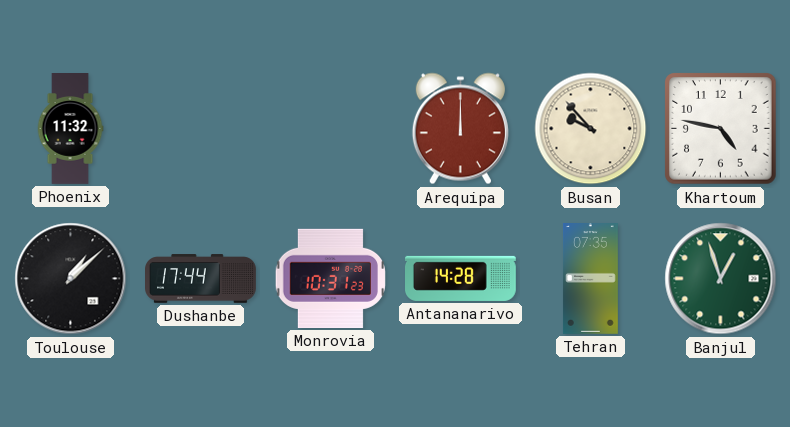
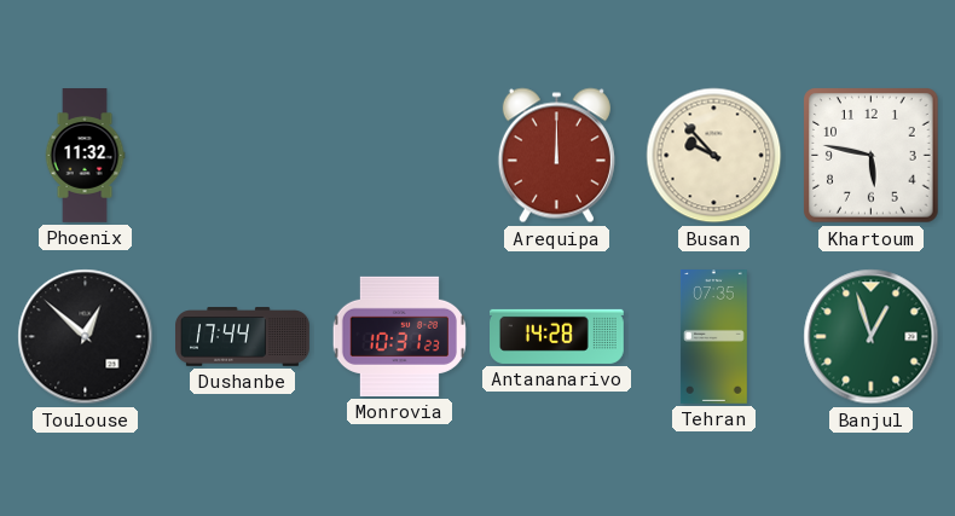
Khartoum: 4:47 -> 5:47 (872, 156)
Toulouse: 1:08 -> 12:52 (86, 337)
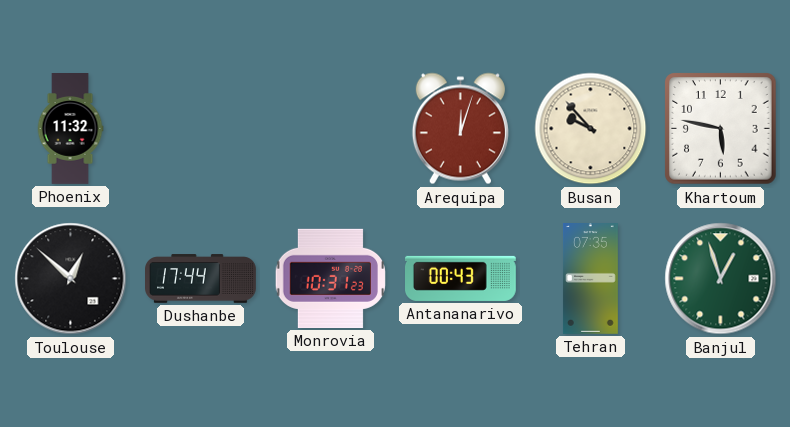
Arequipa: 12:00 -> 12:03 (460, 129)
Antananarivo: 14:28 -> 00:43 (461, 278)
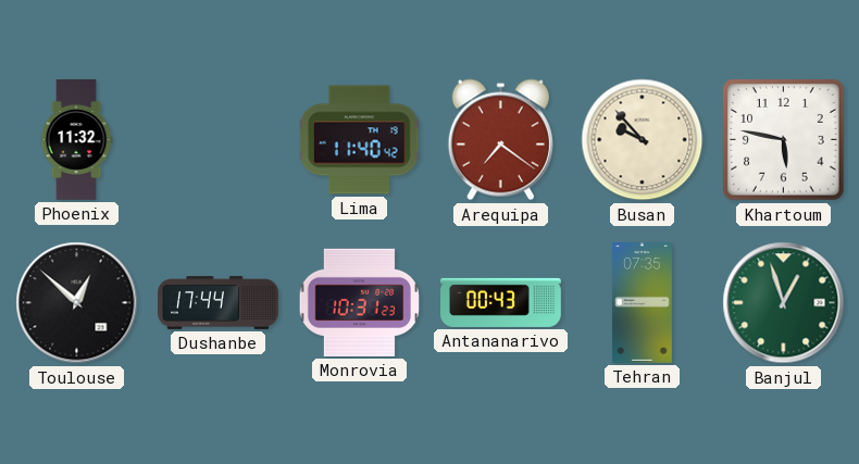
Lima: none -> 11:40 (360, 140)
Arequipa: 12:03 -> 7:21 (500, 140)
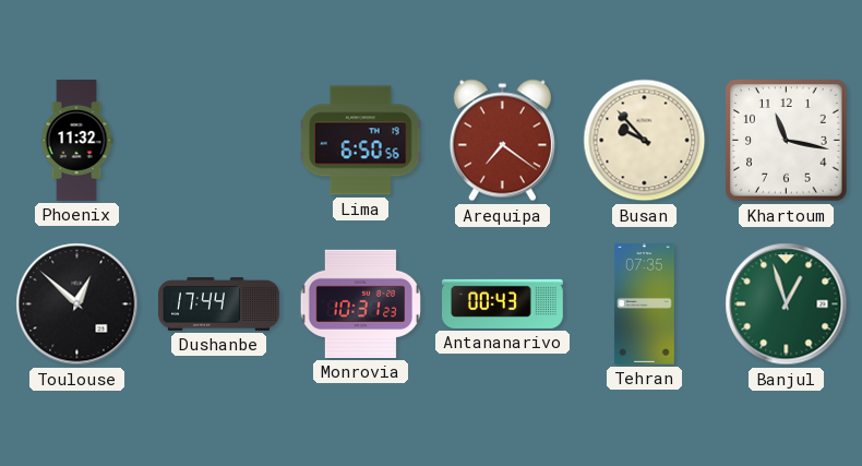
Lima: 11:40 -> 6:50 (361, 141)
Khartoum: 5:47 -> 11:17 (787, 141)
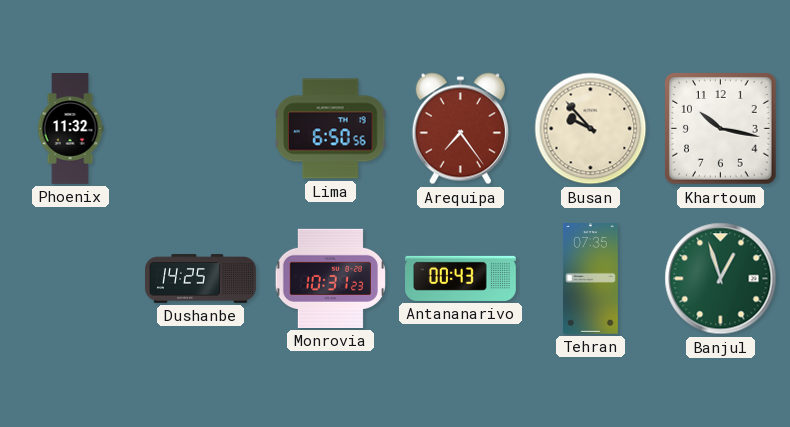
Arequipa: 7:21 -> 7:24 (460, 129)
Khartoum: 11:17 -> 10:17 (721, 129)
Toulouse: 12:52 -> none (77, 304)
Dushanbe: 17:44 -> 14:25 (201, 279)
